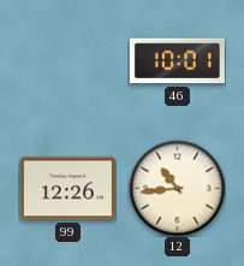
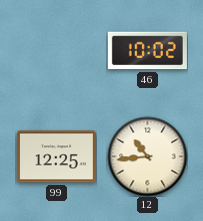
46: 10:01 -> 10:02 (147, 51)
99: 12:26 -> 12:25 (56, 157)
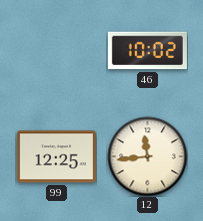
12: 10:44 -> 11:44 (147, 156)
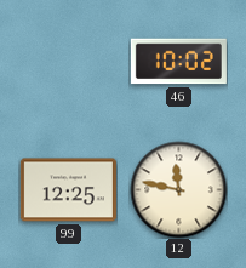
12: 11:44 -> 11:47 (178, 189)
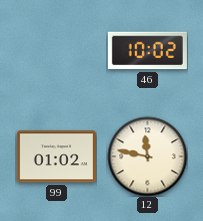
99: 12:25 -> 01:02 (56, 157)
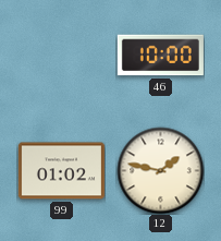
46: 10:02 -> 10:00 (160, 56)
12: 11:47 -> 1:47 (160, 170)
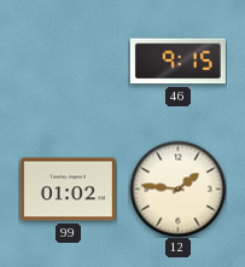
46: 10:00 -> 9:15 (177, 62)
12: 1:47 -> 1:46 (177, 188)
